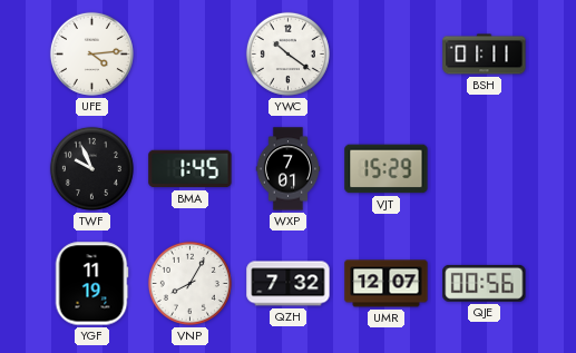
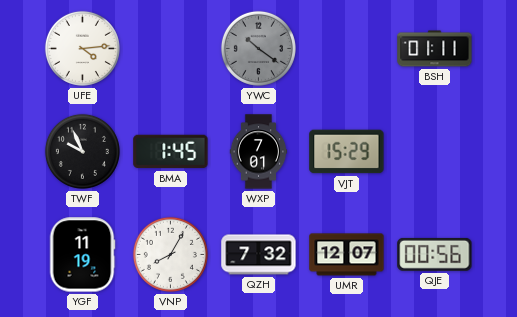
YWC dial: white -> grey (258, 48)
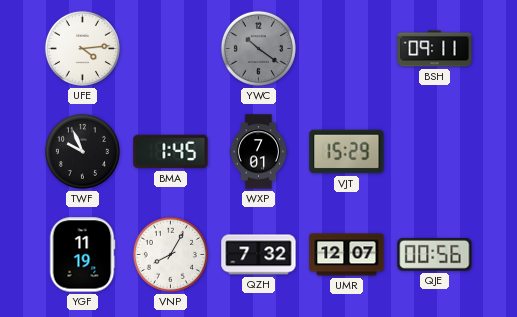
BSH: 01:11 -> 09:11 (435, 49)
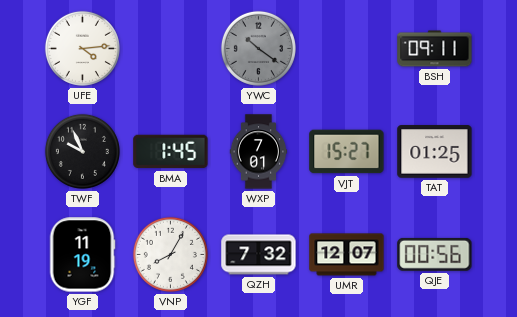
VJT: 15:29 -> 15:27 (347, 152)
TAT: none -> 01:25 (435, 152)
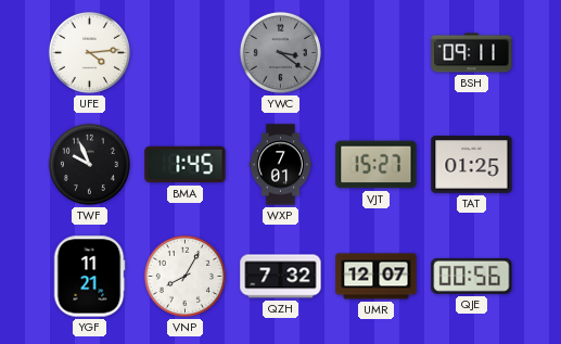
YWC: 10:21 -> 3:21 (280, 52)
YGF: 11:19 -> 11:21 (89, 277)
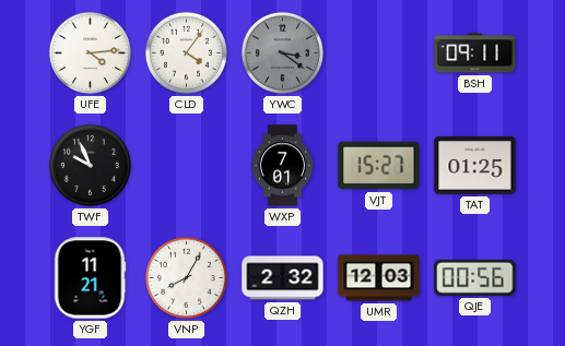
CLD: none -> 4:06 (186, 52)
BMA: 1:45 -> none (186, 165)
QZH: 7:32 -> 2:32 (283, 278)
UMR: 12:07 -> 12:03 (379, 278)
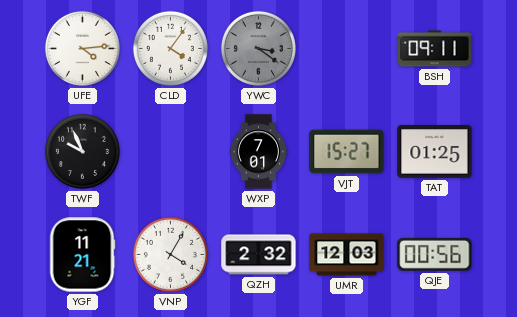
VNP: 8:05 -> 4:05 (170, 254)
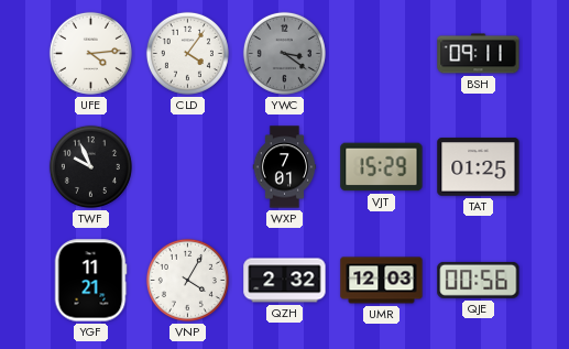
VJT: 15:27 -> 15:29 (382, 167)
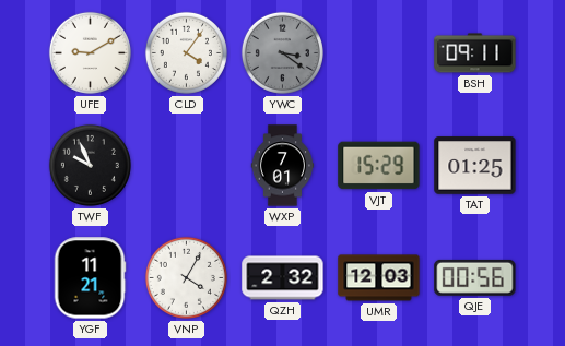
UFE: 4:14 -> 9:10 (90, 52)
